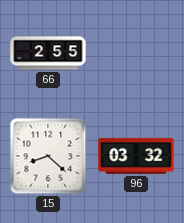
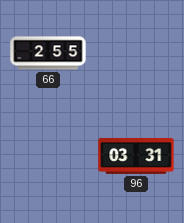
15: 8:22 -> none (48, 156)
96: 03:32 -> 03:31 (136, 156)
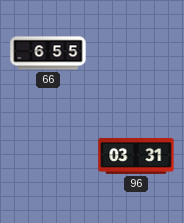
66: 2:55 -> 6:55 (48, 53)
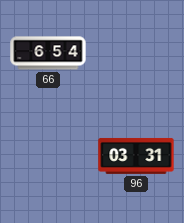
66: 6:55 -> 6:54 (48, 53)
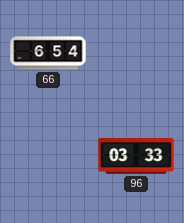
96: 03:31 -> 03:33 (136, 156)
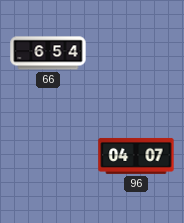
96: 03:33 -> 04:07 (136, 156)
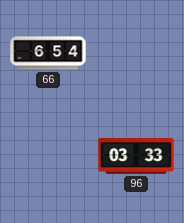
96: 04:07 -> 03:33 (136, 156)
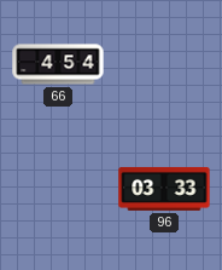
66: 6:54 -> 4:54 (58, 64)
